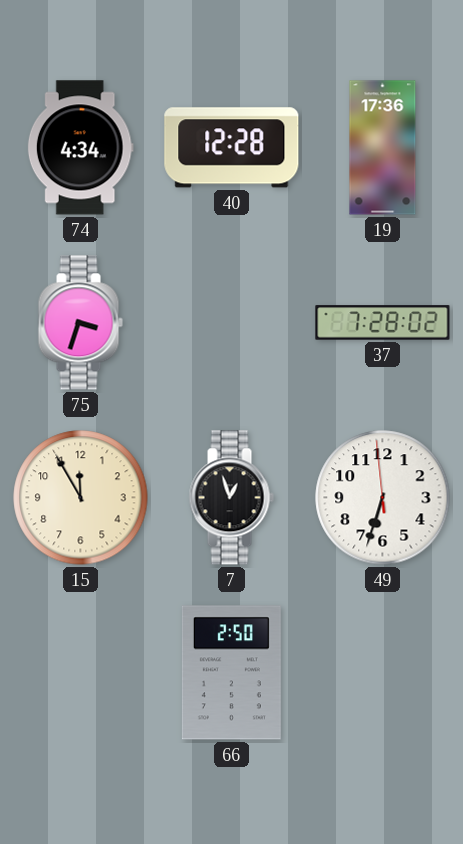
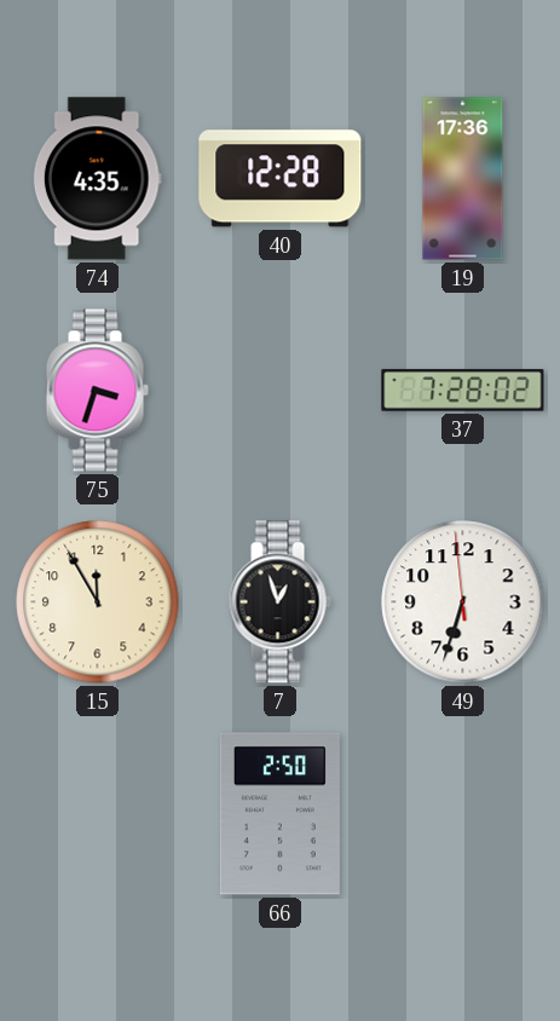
74: 4:34 -> 4:35 (97, 179)
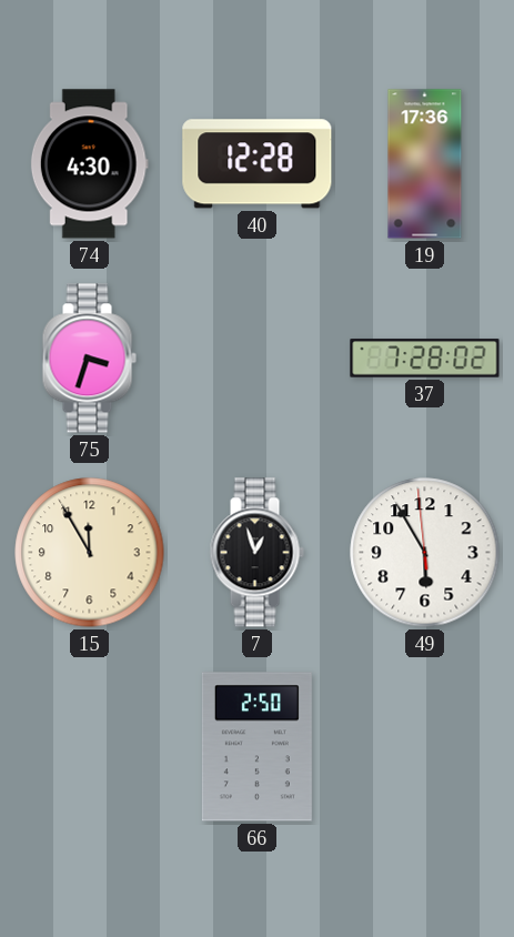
74: 4:35 -> 4:30 (89, 164)
49: 6:32 -> 5:54 (425, 553)
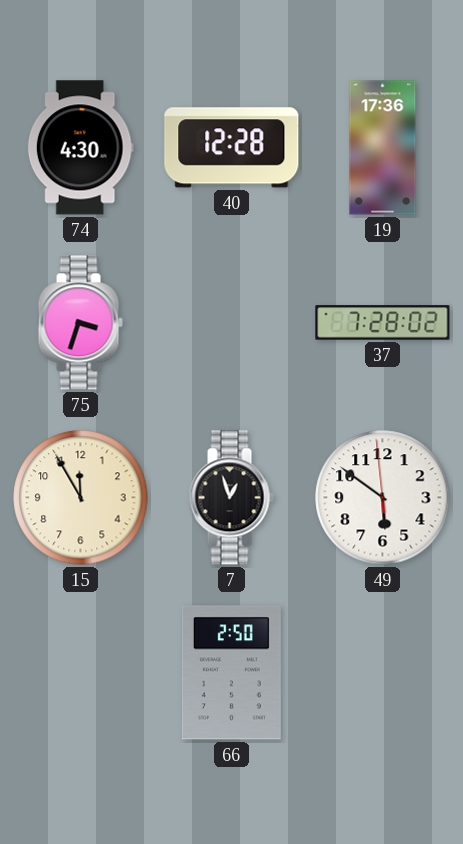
49: 5:54 -> 5:50 (383, 498)
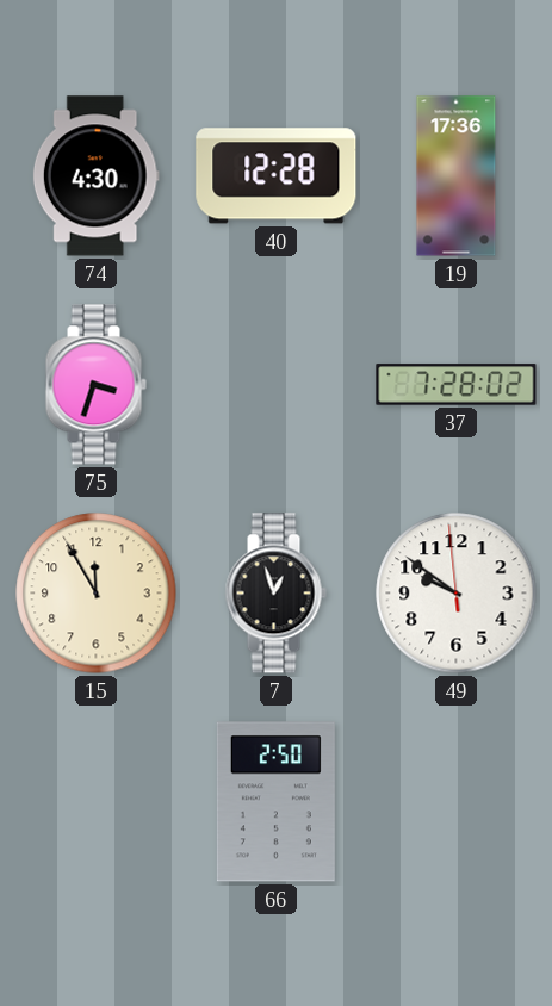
49: 5:50 -> 9:50 (457, 594)
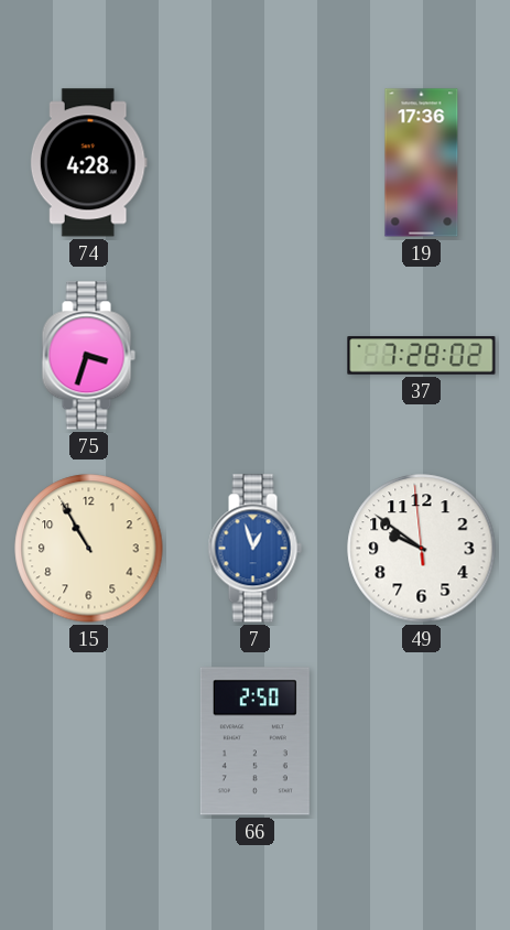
74: 4:30 -> 4:28 (88, 163)
40: 12:28 -> none (277, 176)
15: 11:55 -> 10:55 (89, 549)
7 dial: black -> blue (254, 549)
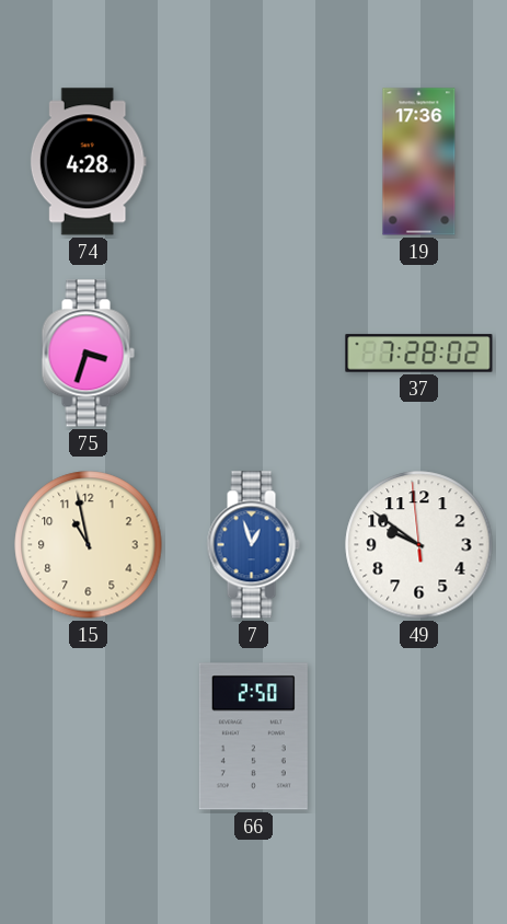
15: 10:55 -> 10:58 (89, 545)
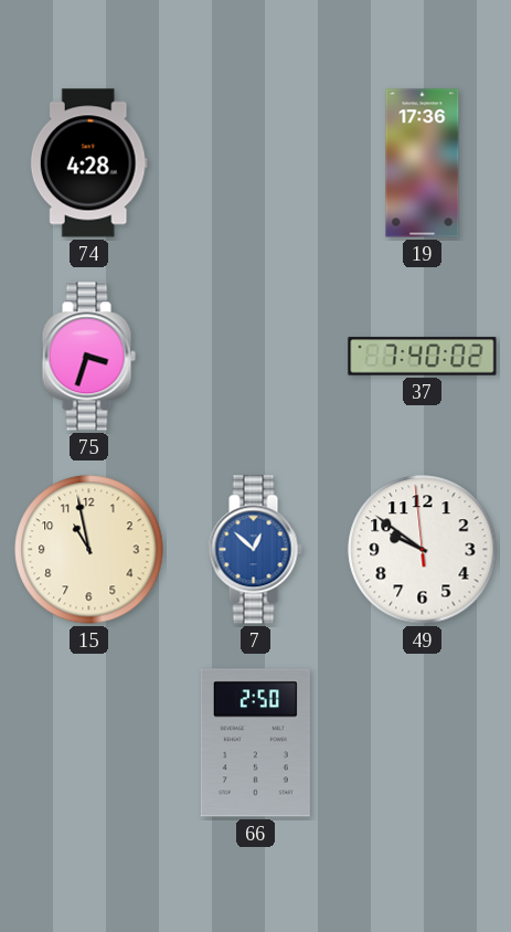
37: 7:28 -> 7:40 (423, 357)
7: 12:57 -> 12:52 (255, 550)
